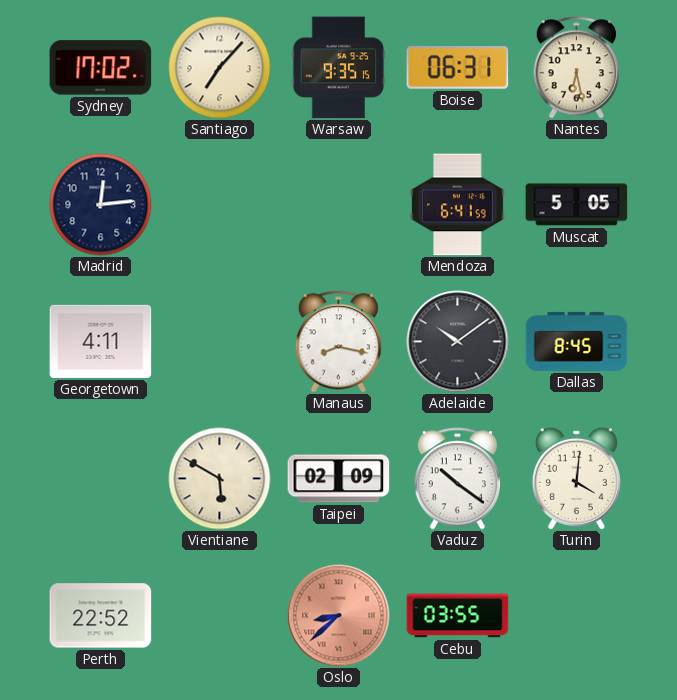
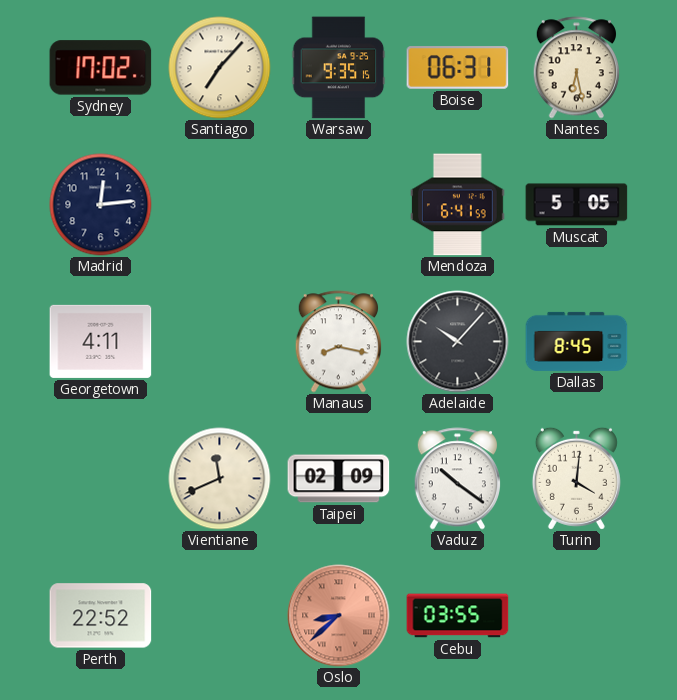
Adelaide: 10:09 -> 10:07 (458, 342)
Vientiane: 5:50 -> 11:41 (220, 479)
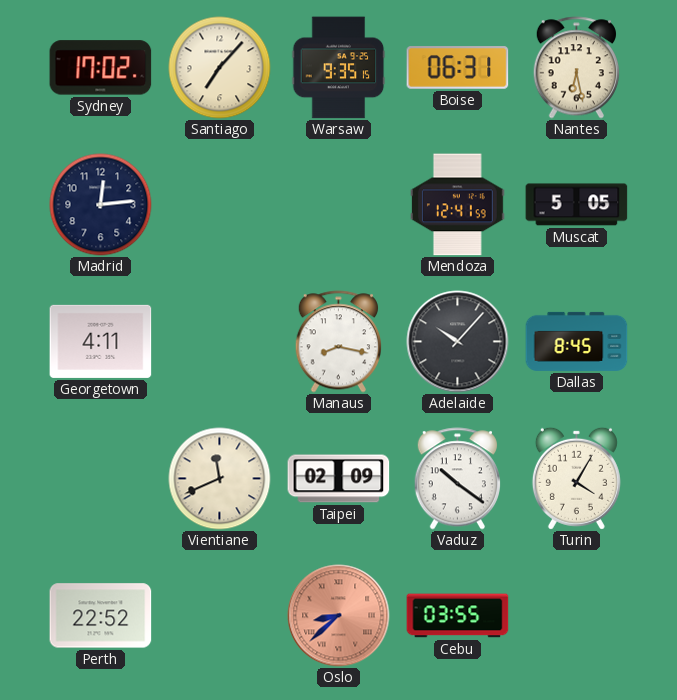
Mendoza: 6:41 -> 12:41 (458, 205)
Turin: 4:01 -> 4:05 (576, 478)
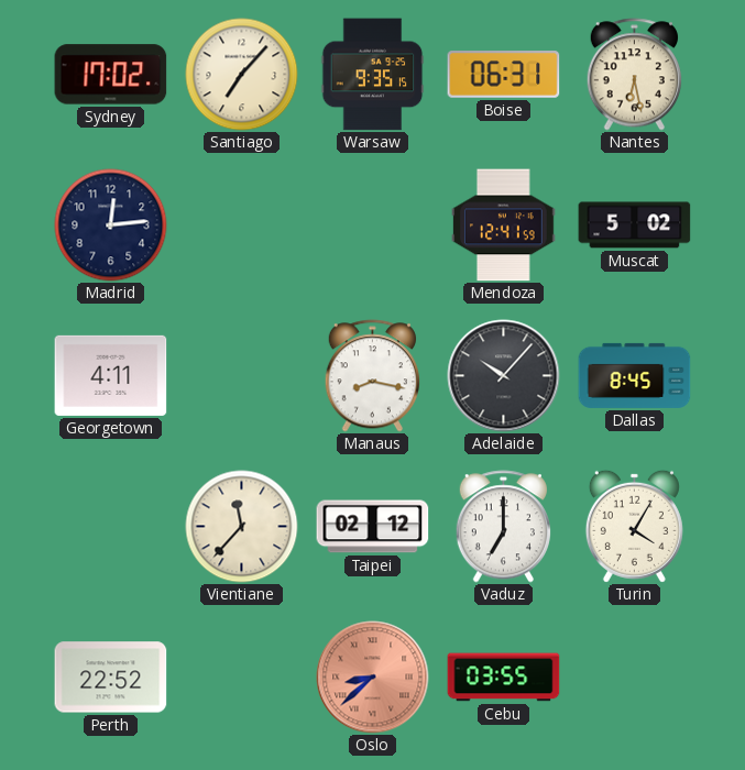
Muscat: 5:05 -> 5:02 (635, 226)
Vientiane: 11:41 -> 11:37 (242, 527)
Taipei: 02:09 -> 02:12 (373, 527)
Vaduz: 10:21 -> 7:00 (503, 527)
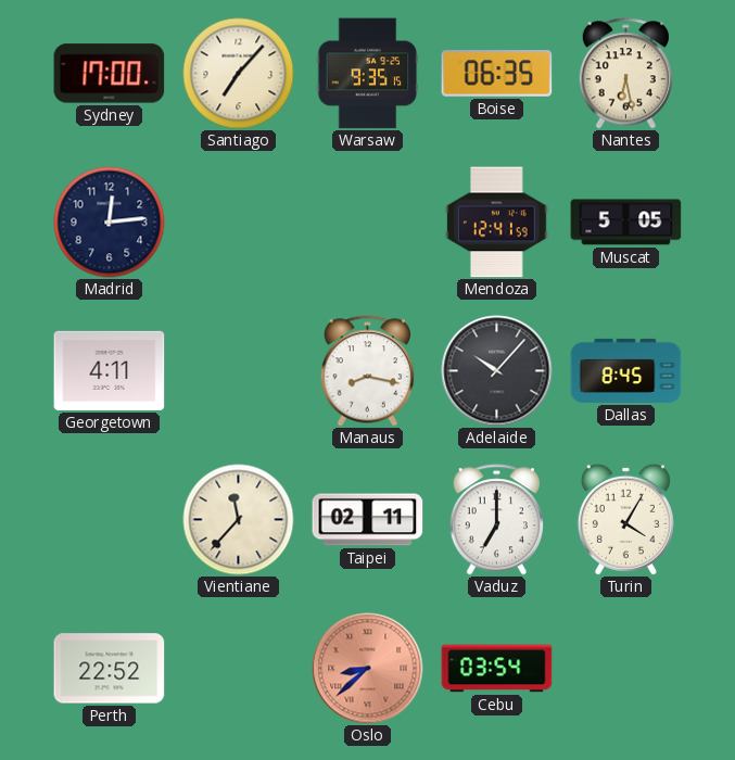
Sydney: 17:02 -> 17:00 (110, 74)
Boise: 06:31 -> 06:35 (497, 74)
Muscat: 5:02 -> 5:05 (626, 223)
Taipei: 02:12 -> 02:11 (368, 520)
Cebu: 03:55 -> 03:54 (497, 669)
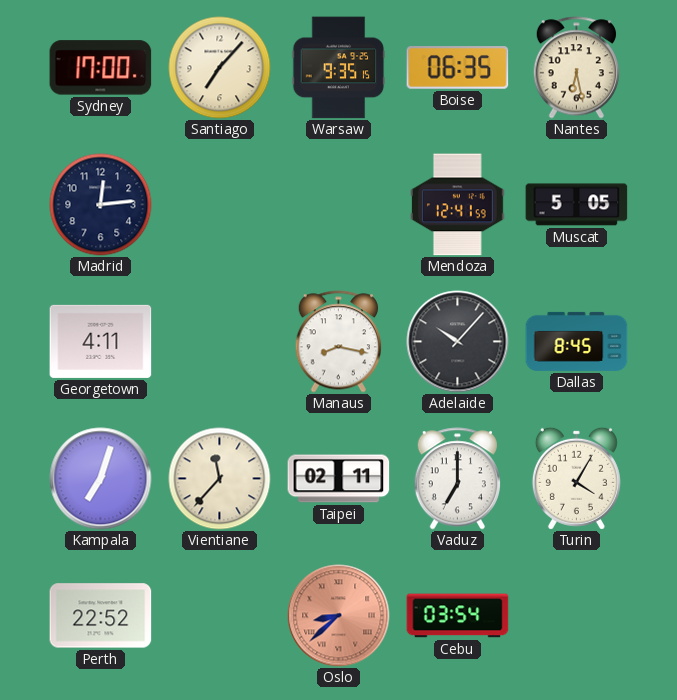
Kampala: none -> 7:03 (101, 479)
